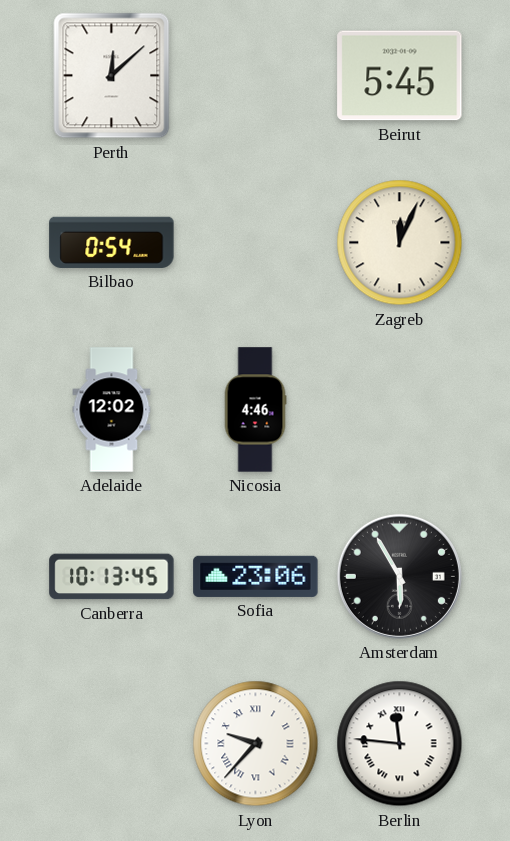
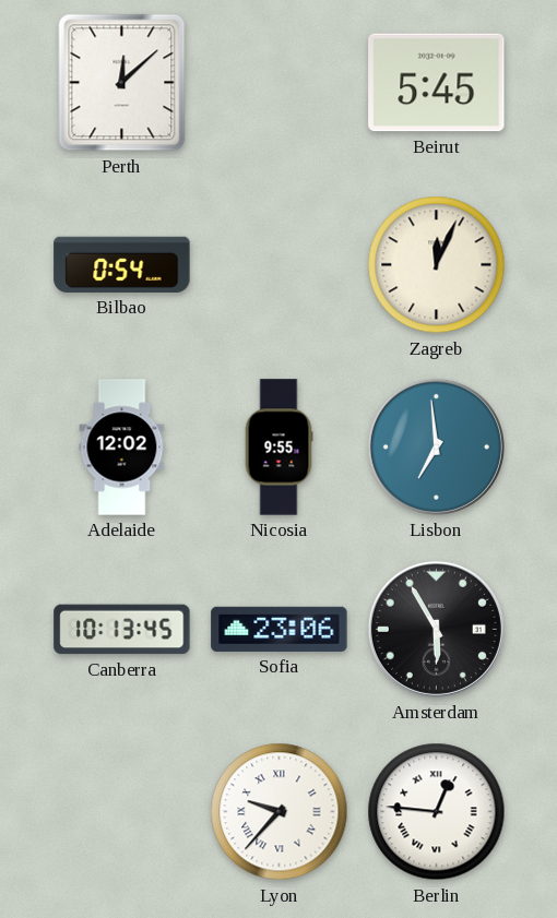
Nicosia: 4:46 -> 9:55 (278, 448)
Lisbon: none -> 6:59 (436, 446)
Berlin: 11:46 -> 12:46 (437, 812)
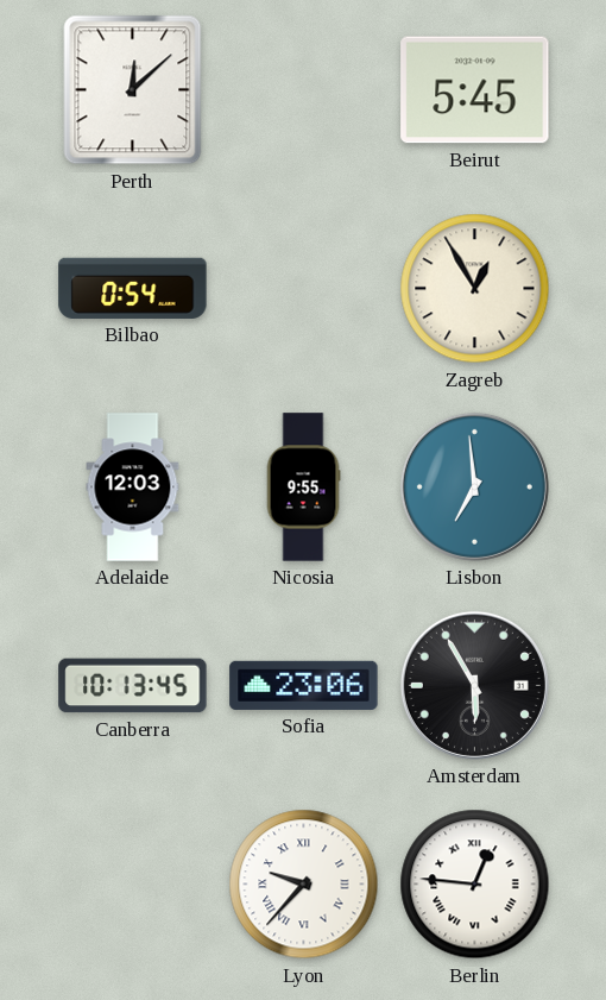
Zagreb: 12:04 -> 12:55 (475, 289)
Adelaide: 12:02 -> 12:03 (133, 488)
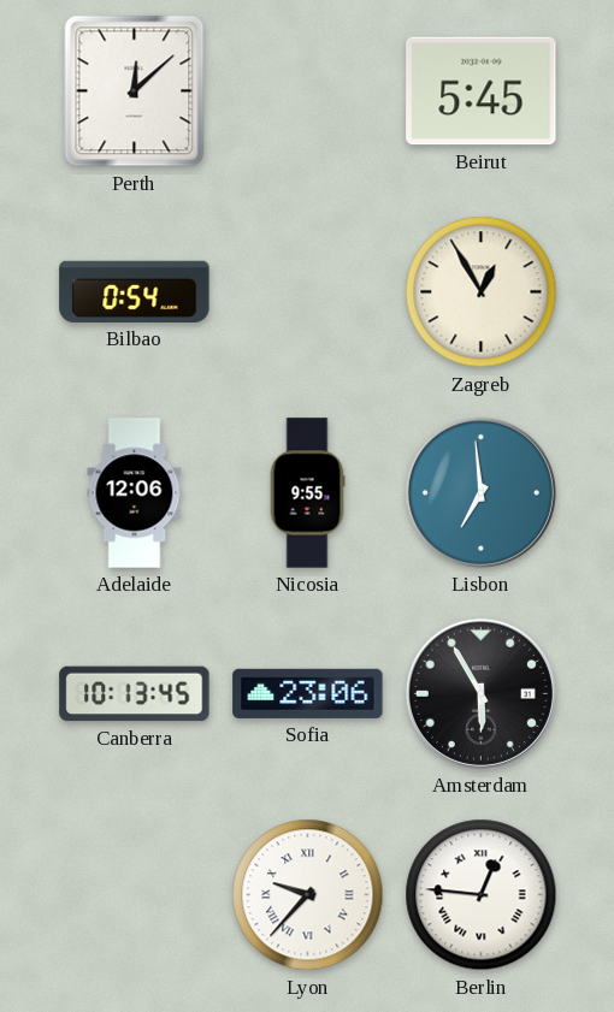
Adelaide: 12:03 -> 12:06 (135, 493)
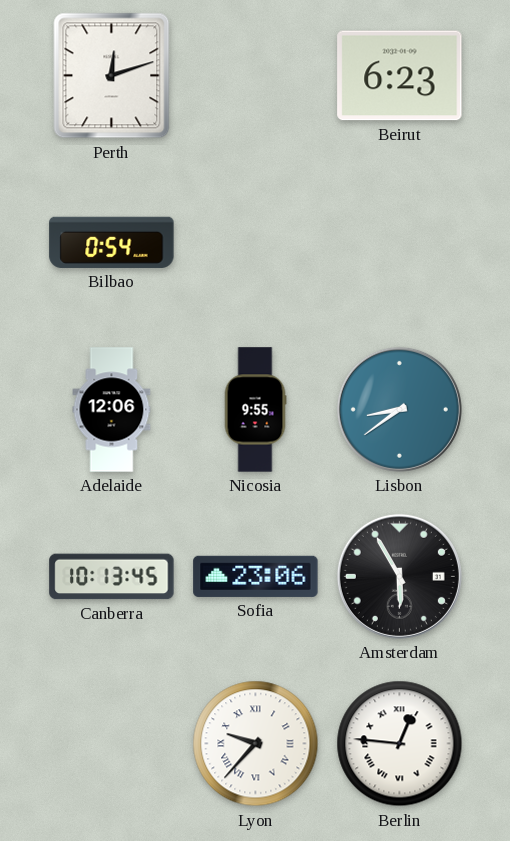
Perth: 12:08 -> 12:12 (112, 76)
Beirut: 5:45 -> 6:23 (400, 76)
Zagreb: 12:55 -> none (482, 292)
Lisbon: 6:59 -> 8:39 (399, 409)
